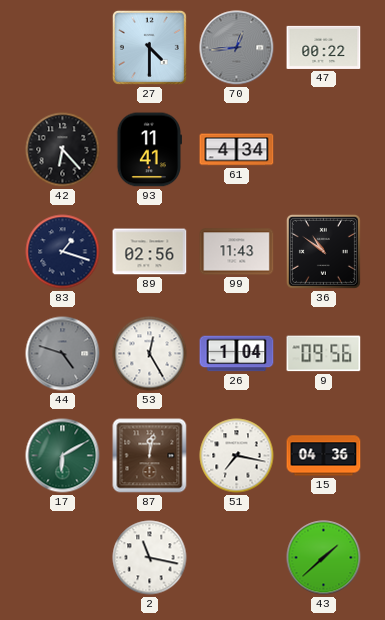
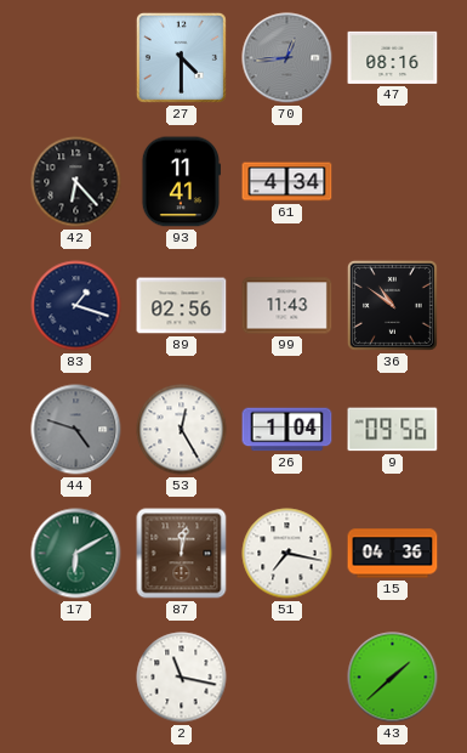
47: 00:22 -> 08:16 (393, 57)
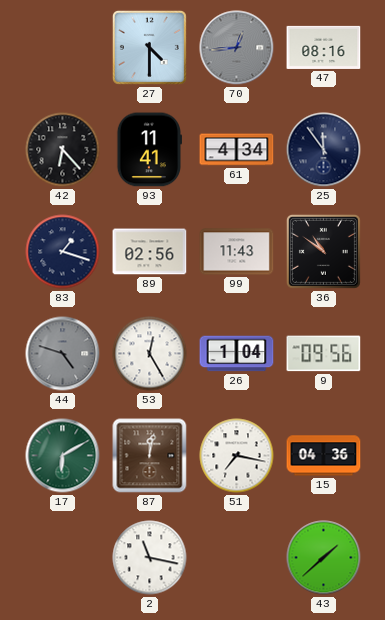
25: none -> 11:54 (324, 150)
